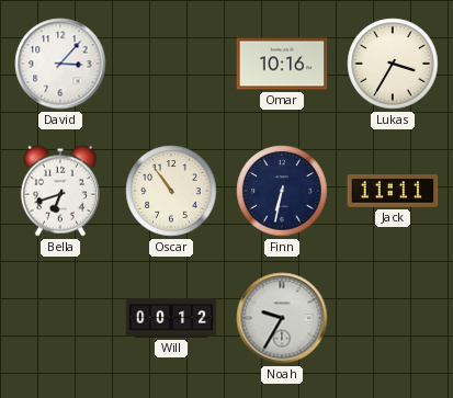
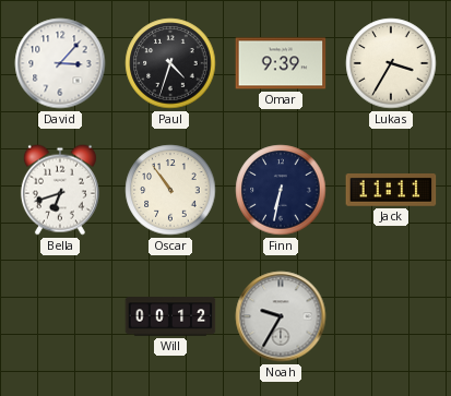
Paul: none -> 4:33 (170, 63)
Omar: 10:16 -> 9:39 (281, 63)
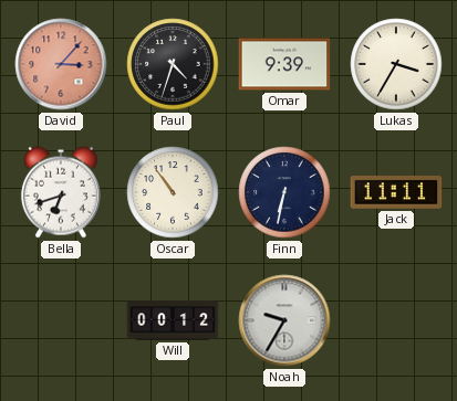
David dial: white -> salmon (61, 64)
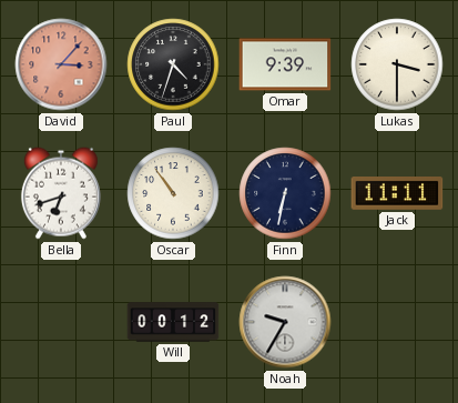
Lukas: 3:35 -> 3:30 (397, 64)
